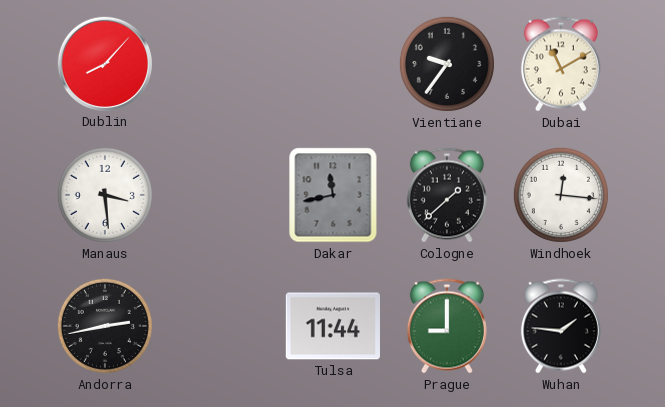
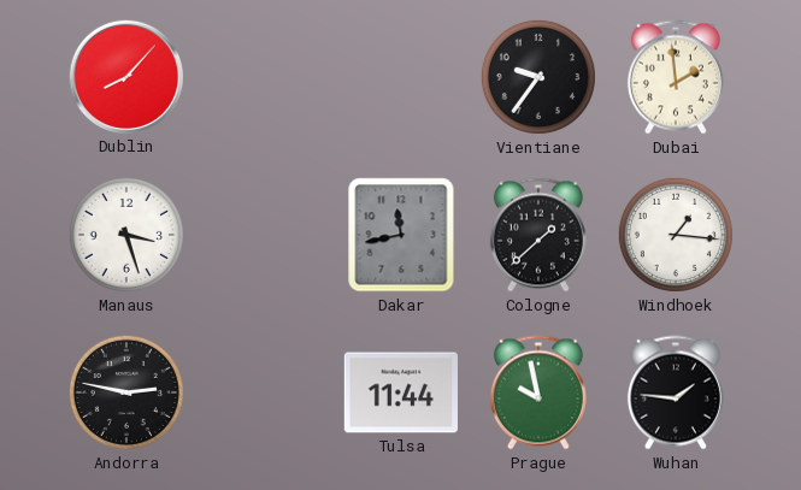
Dubai: 11:10 -> 1:59 (676, 77)
Manaus: 3:29 -> 3:27 (126, 235)
Windhoek: 12:16 -> 1:16 (676, 235)
Andorra: 2:43 -> 2:47 (126, 392)
Prague: 9:00 -> 9:58 (538, 392)
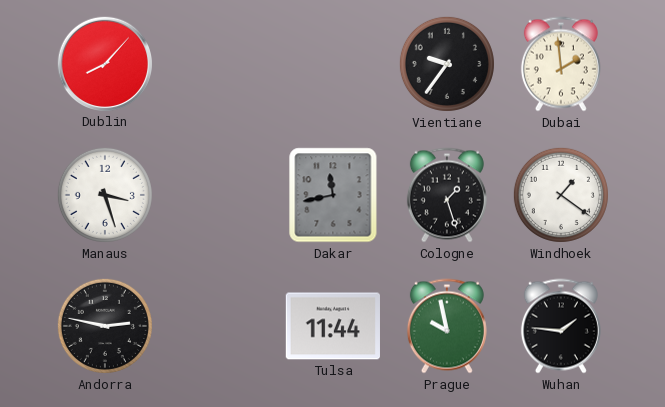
Cologne: 1:38 -> 1:27 (447, 195)
Windhoek: 1:16 -> 1:21 (561, 195)
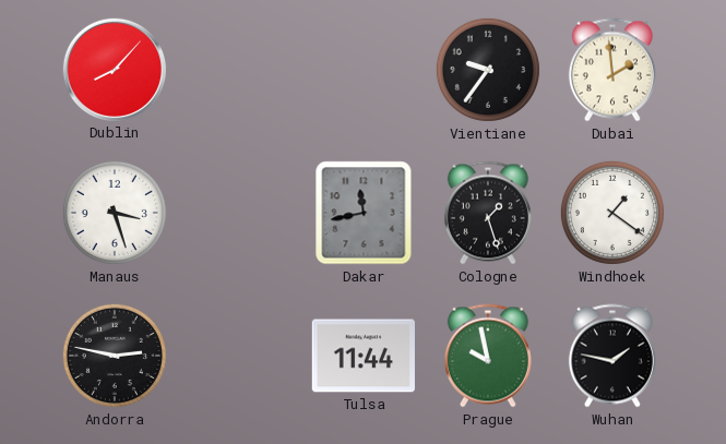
Wuhan: 1:46 -> 1:47 (612, 356)
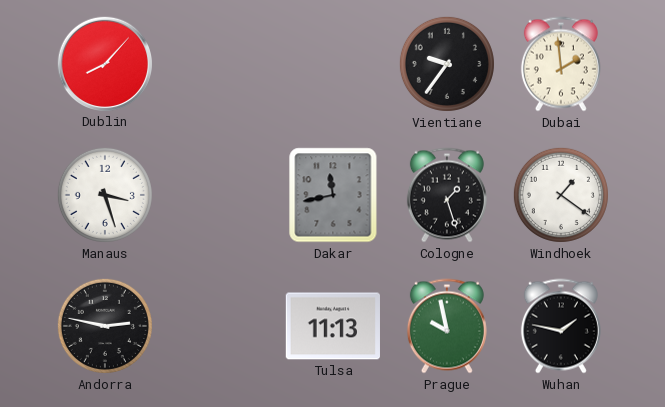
Tulsa: 11:44 -> 11:13 (333, 326)
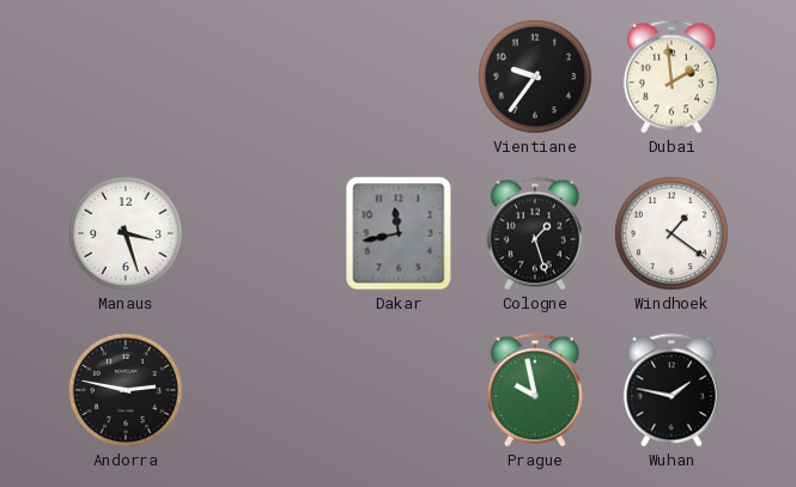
Dublin: 8:07 -> none (104, 63)
Tulsa: 11:13 -> none (333, 326)
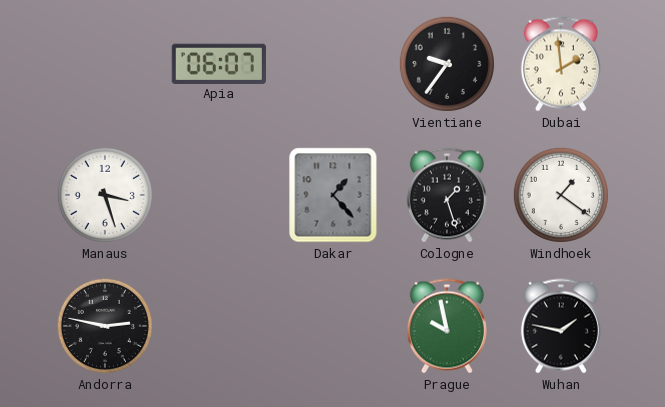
Apia: none -> 06:07 (219, 63)
Dakar: 11:43 -> 1:23 (333, 195)
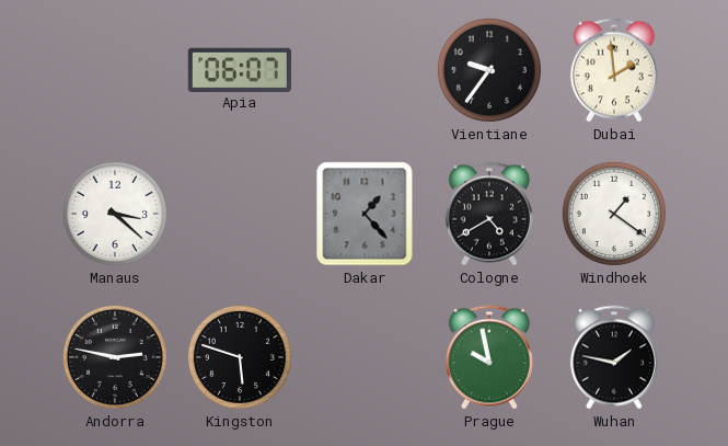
Manaus: 3:27 -> 3:22 (115, 214)
Cologne: 1:27 -> 4:40 (489, 214)
Kingston: none -> 5:48 (240, 357)
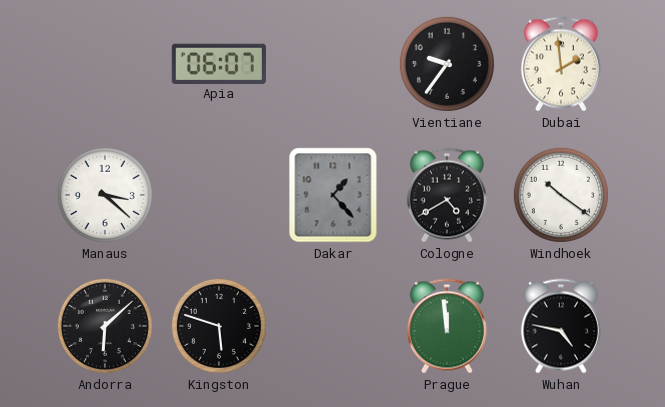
Windhoek: 1:21 -> 10:21 (561, 195)
Andorra: 2:47 -> 6:08 (105, 326)
Prague: 9:58 -> 11:59 (447, 326)
Wuhan: 1:47 -> 4:47 (561, 326)
